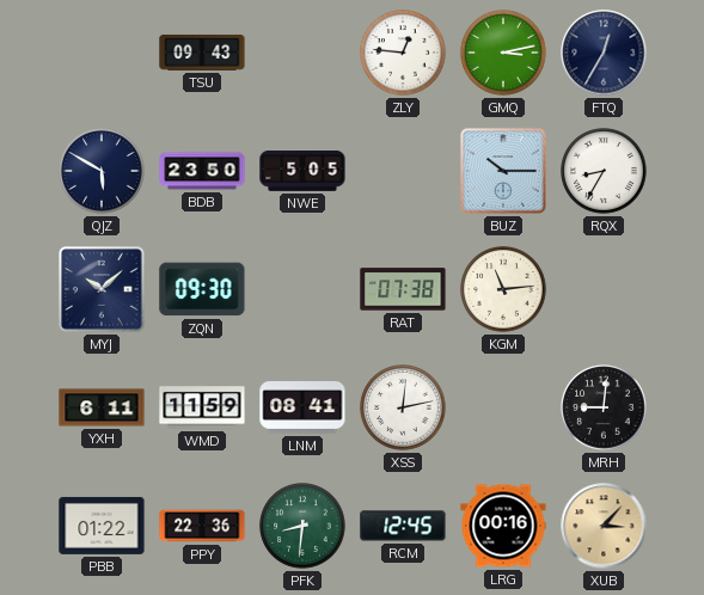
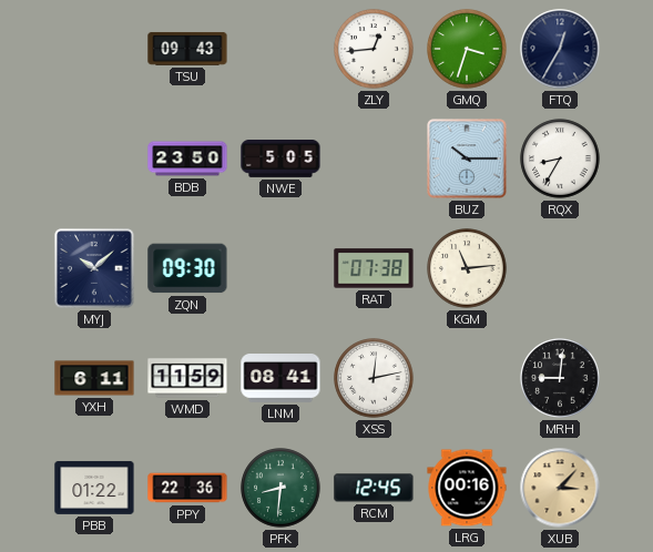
ZLY: 12:46 -> 12:44 (374, 49)
GMQ: 3:13 -> 3:33 (467, 49)
QJZ: 5:50 -> none (102, 171)
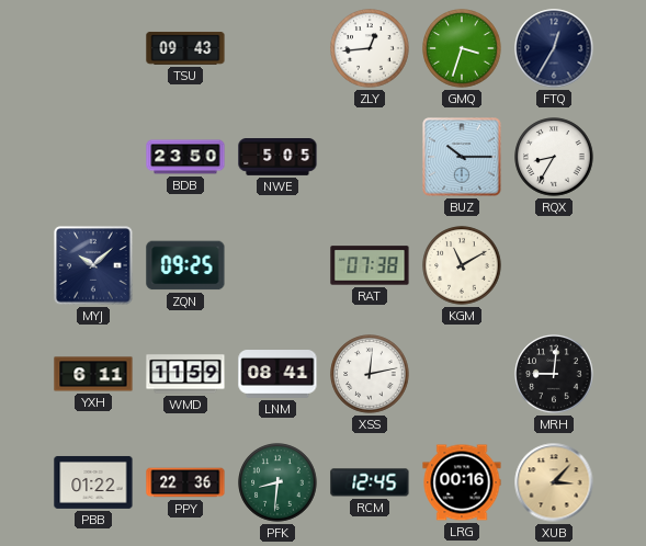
ZQN: 09:30 -> 09:25 (185, 265)
KGM: 11:14 -> 11:10 (462, 265)
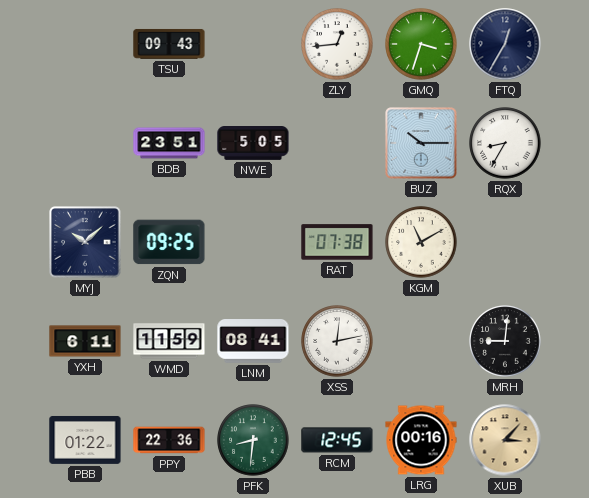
BDB: 23:50 -> 23:51 (169, 143)
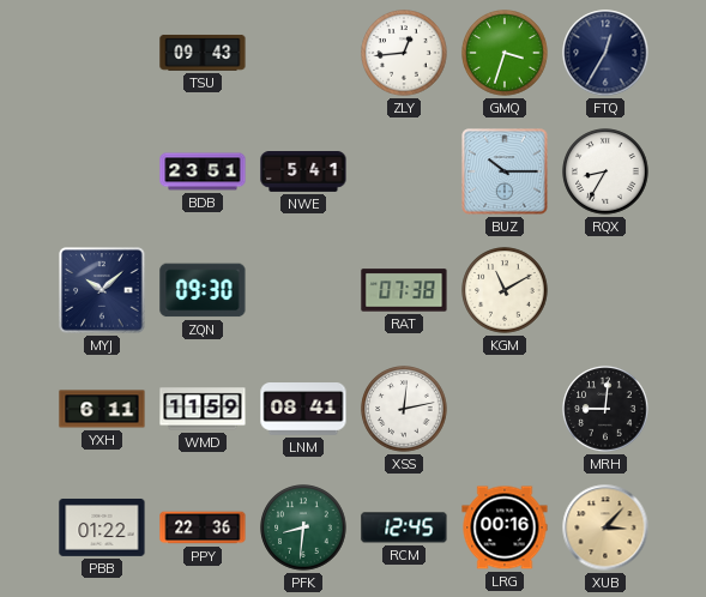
NWE: 5:05 -> 5:41 (303, 173)
ZQN: 09:25 -> 09:30 (203, 290)
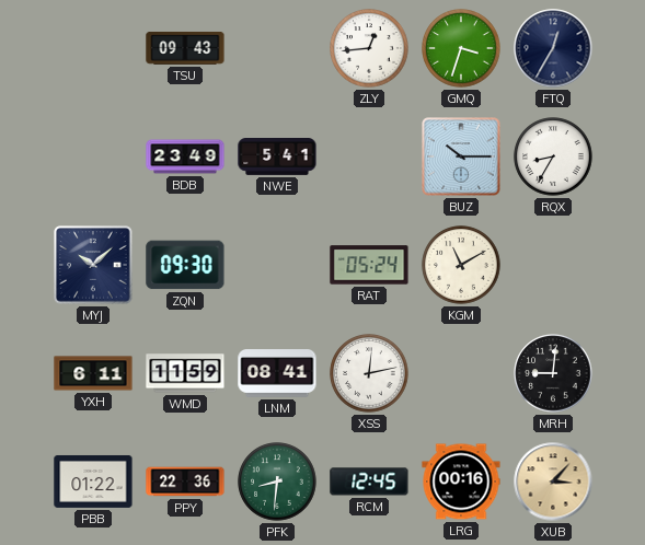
BDB: 23:51 -> 23:49 (185, 156)
RAT: 07:38 -> 05:24 (369, 265)
